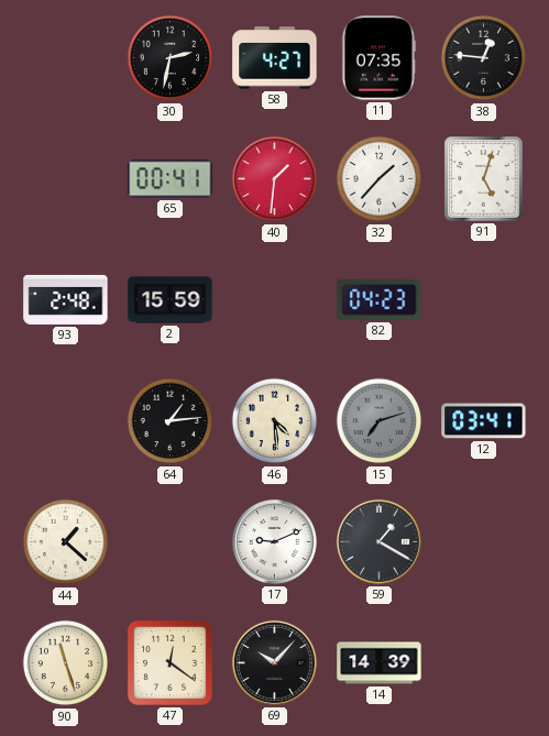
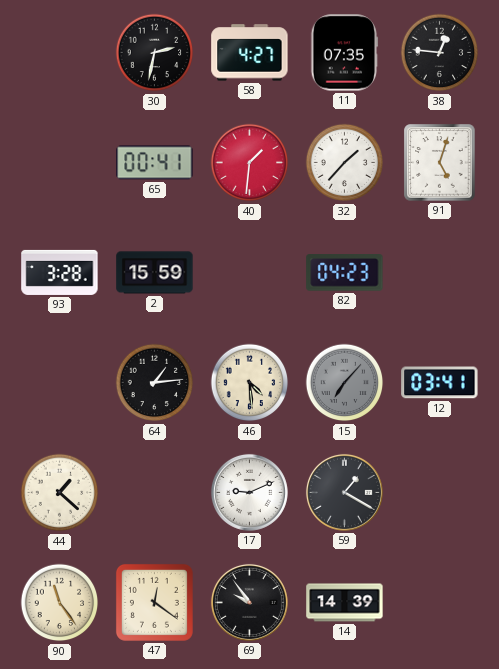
93: 2:48 -> 3:28 (60, 272)
15: 7:12 -> 7:07 (345, 383)
90: 11:27 -> 11:24 (60, 603)
69: 10:07 -> 9:54 (249, 602)
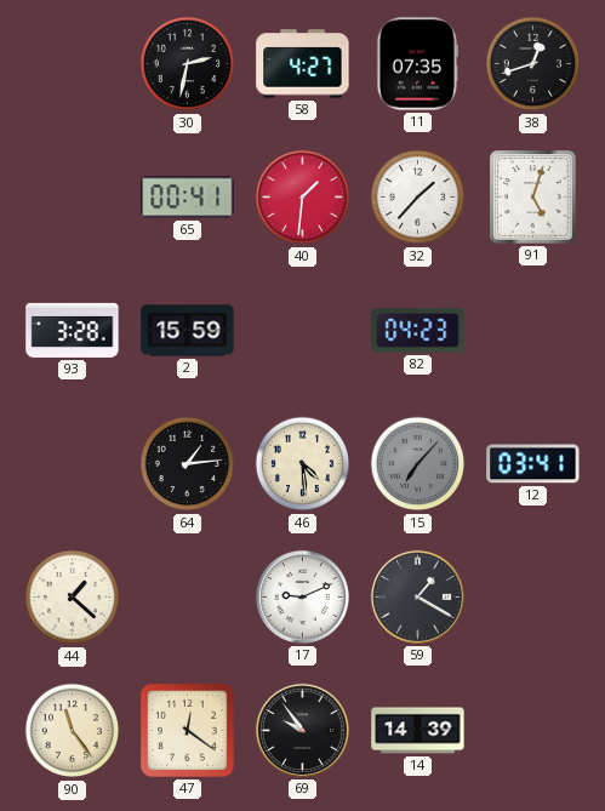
38: 12:46 -> 12:42 (533, 64)
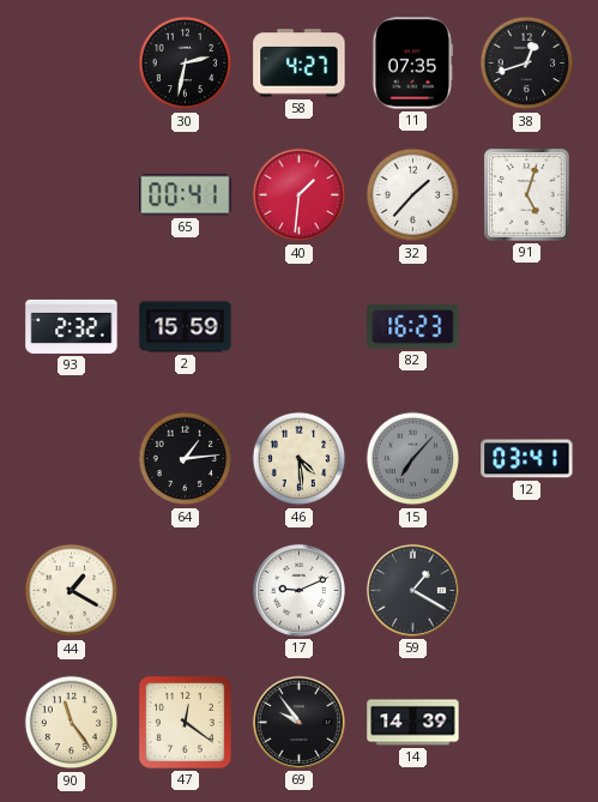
93: 3:28 -> 2:32 (72, 326)
82: 04:23 -> 16:23 (413, 327)
44: 1:22 -> 1:20 (72, 591)
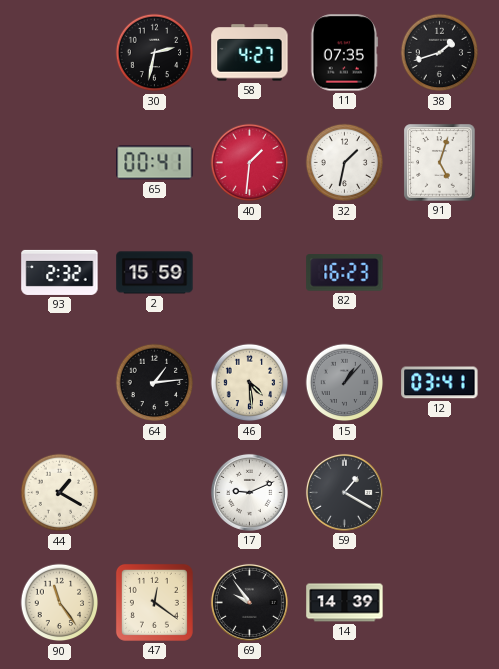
38: 12:42 -> 1:42 (440, 53)
32: 1:37 -> 1:32 (345, 163)
15: 7:07 -> 1:07 (345, 383)
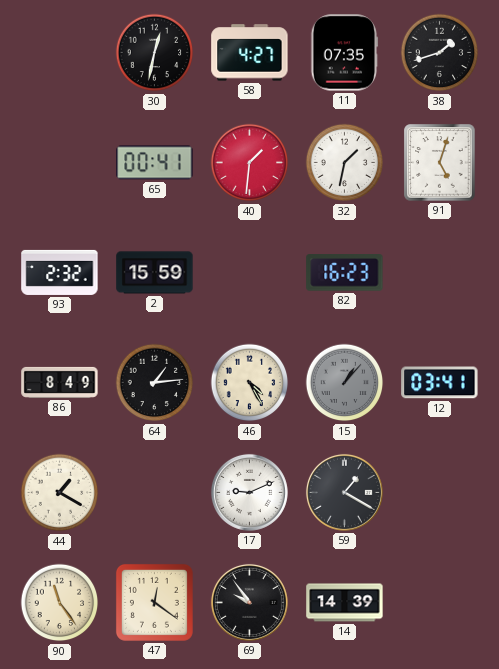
30: 2:32 -> 12:32 (155, 53)
86: none -> 8:49 (60, 382)
46: 4:29 -> 4:25 (250, 383)
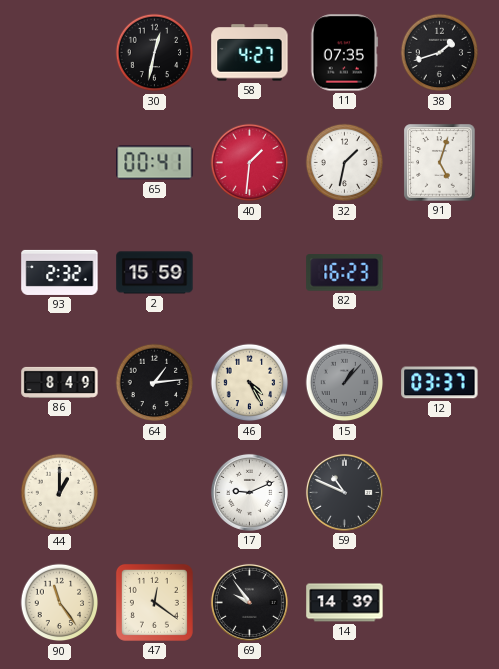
12: 03:41 -> 03:37 (440, 383)
44: 1:20 -> 1:00 (60, 493)
59: 1:20 -> 10:49 (344, 492)
